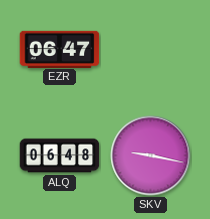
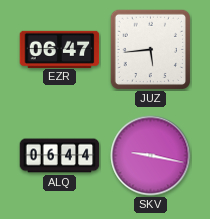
JUZ: none -> 5:44 (150, 49)
ALQ: 06:48 -> 06:44 (60, 156)
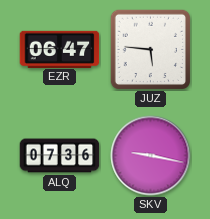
JUZ: 5:44 -> 5:46 (150, 49)
ALQ: 06:44 -> 07:36 (60, 156)
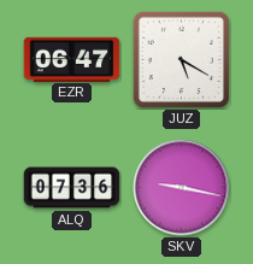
JUZ: 5:46 -> 5:20 (181, 59)
